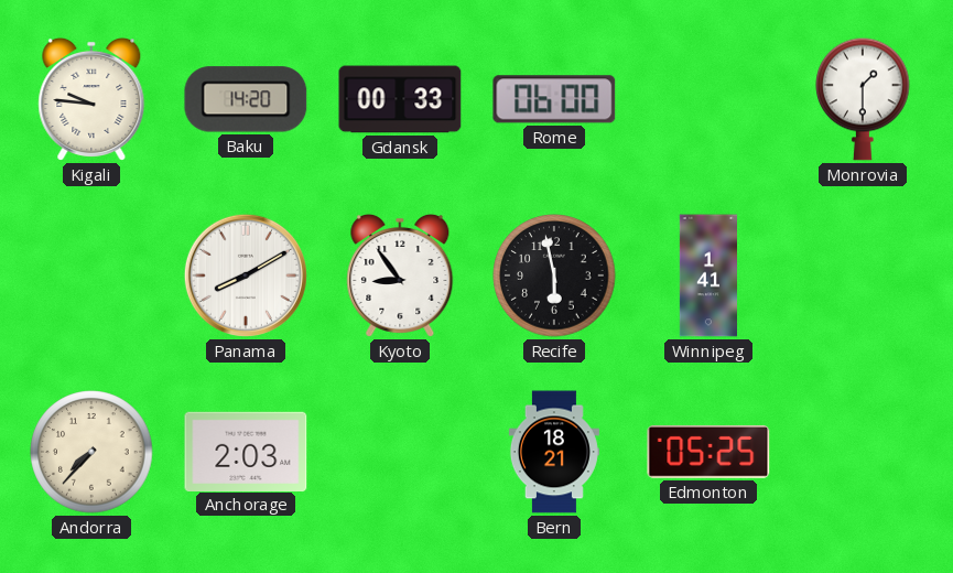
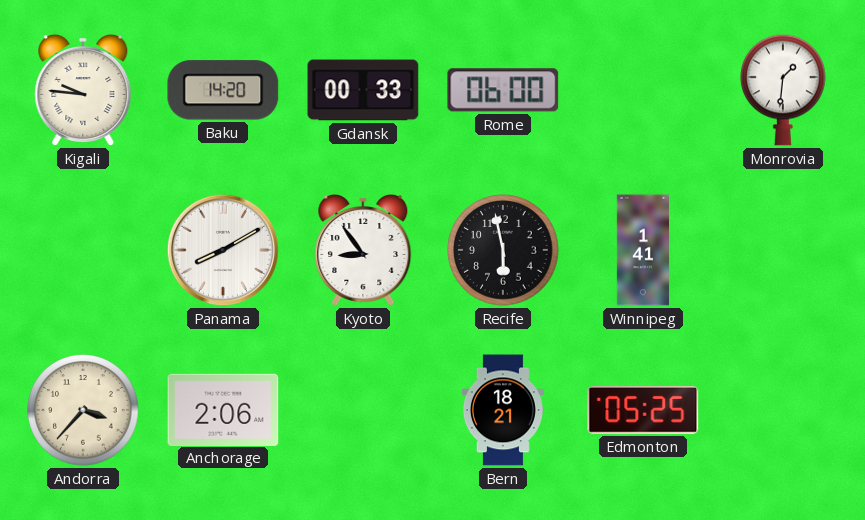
Monrovia: 1:30 -> 1:31 (783, 90)
Andorra: 7:37 -> 3:37 (83, 410)
Anchorage: 2:03 -> 2:06 (223, 409)
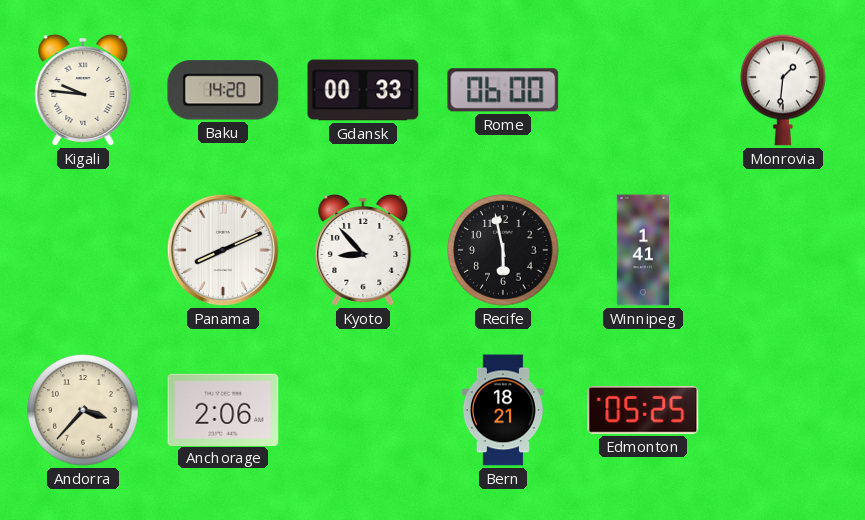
Panama: 8:10 -> 8:11 (223, 250)
Kyoto: 8:54 -> 8:53 (363, 250)
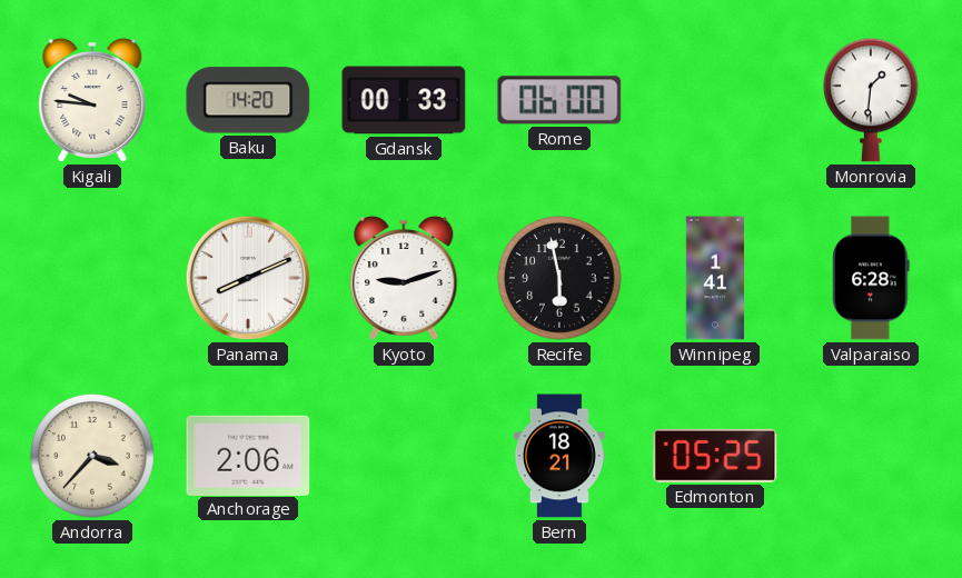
Kyoto: 8:53 -> 9:12 (404, 278)
Valparaiso: none -> 6:28 (871, 278)
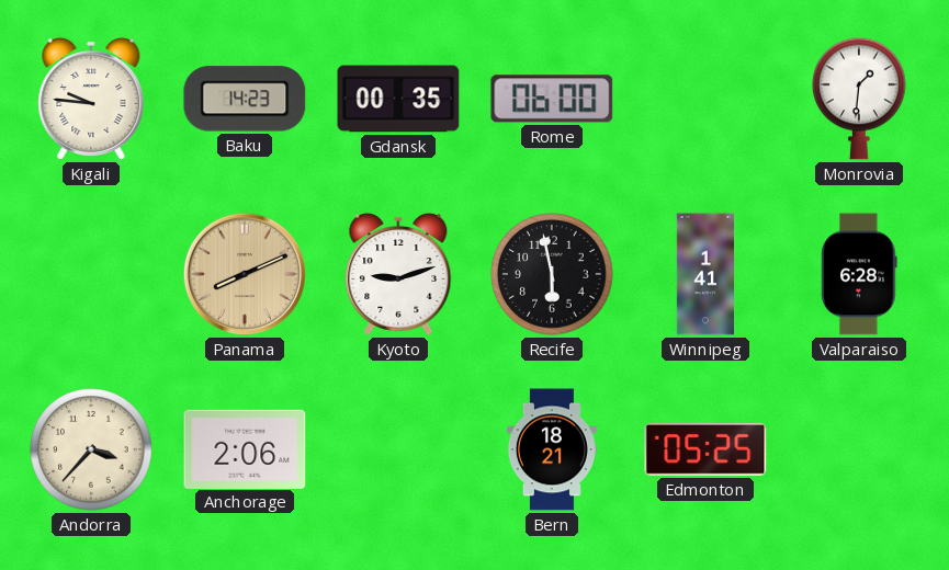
Baku: 14:20 -> 14:23 (245, 99)
Gdansk: 00:33 -> 00:35 (398, 99)
Panama dial: white -> champagne (245, 274)
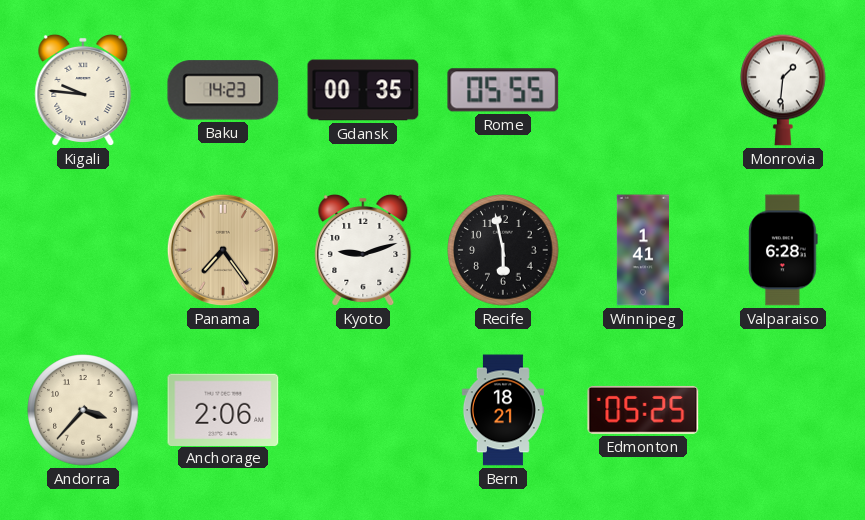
Rome: 06:00 -> 05:55 (503, 90)
Panama: 8:11 -> 7:24 (223, 250)
